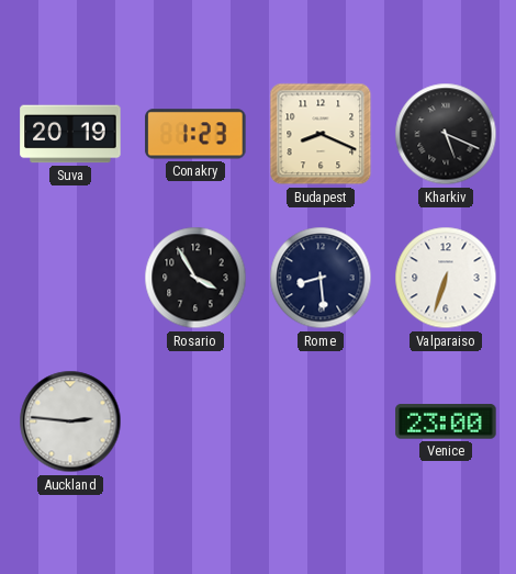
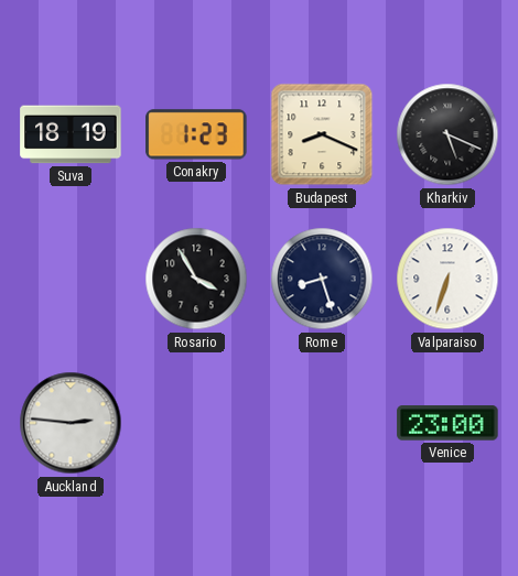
Suva: 20:19 -> 18:19 (71, 134)
Rome: 8:29 -> 8:27 (322, 279)
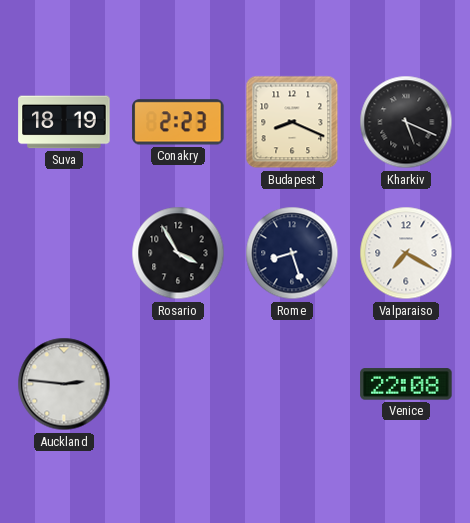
Conakry: 1:23 -> 2:23 (178, 122)
Valparaiso: 6:33 -> 7:20 (406, 253)
Venice: 23:00 -> 22:08 (406, 384)
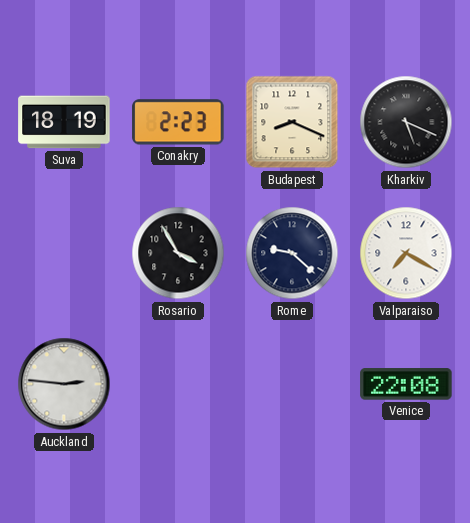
Rome: 8:27 -> 9:22 (292, 253)
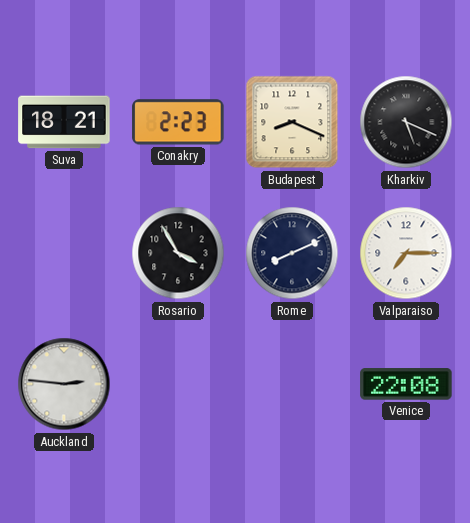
Suva: 18:19 -> 18:21 (64, 122)
Rome: 9:22 -> 8:11 (292, 253)
Valparaiso: 7:20 -> 7:15 (406, 253)
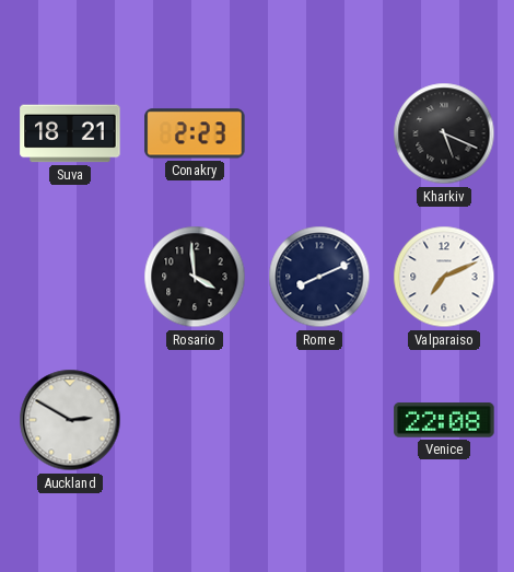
Budapest: 8:19 -> none (292, 122)
Rosario: 3:55 -> 3:59 (195, 277)
Valparaiso: 7:15 -> 7:11 (444, 277)
Auckland: 2:46 -> 2:50 (70, 420)
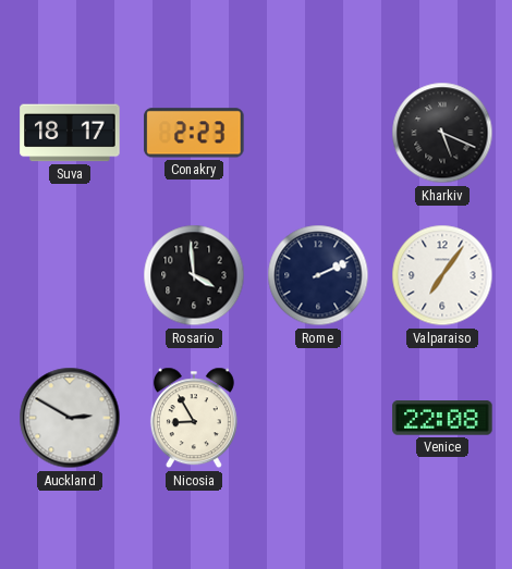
Suva: 18:21 -> 18:17 (70, 133)
Rome: 8:11 -> 2:11 (318, 275)
Valparaiso: 7:11 -> 7:06 (442, 275)
Nicosia: none -> 8:55 (194, 418)
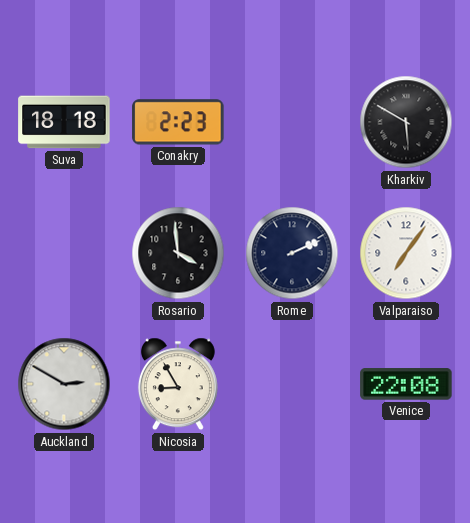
Suva: 18:17 -> 18:18 (64, 122)
Kharkiv: 5:19 -> 5:50 (406, 122)
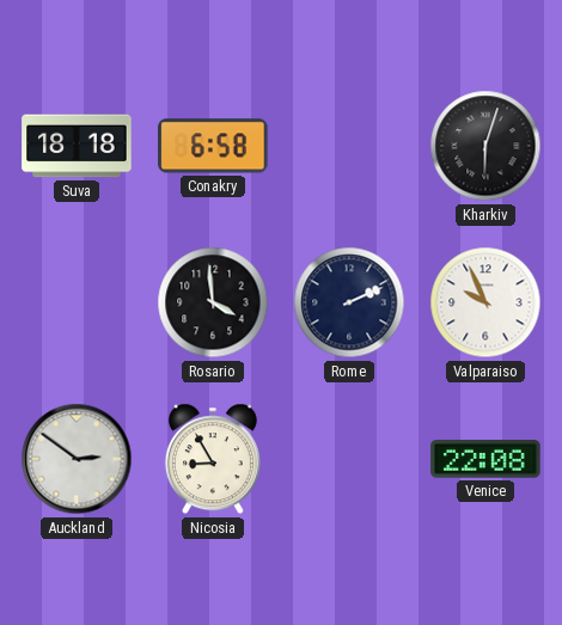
Conakry: 2:23 -> 6:58 (213, 146)
Kharkiv: 5:50 -> 6:03 (485, 146)
Valparaiso: 7:06 -> 9:56 (485, 302)
Auckland: 2:50 -> 2:51 (77, 459)
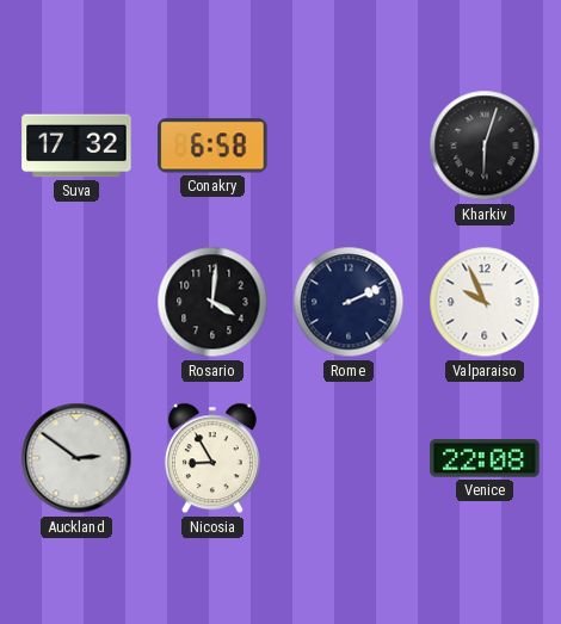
Suva: 18:18 -> 17:32 (76, 146)
Rosario: 3:59 -> 4:01 (212, 302)
